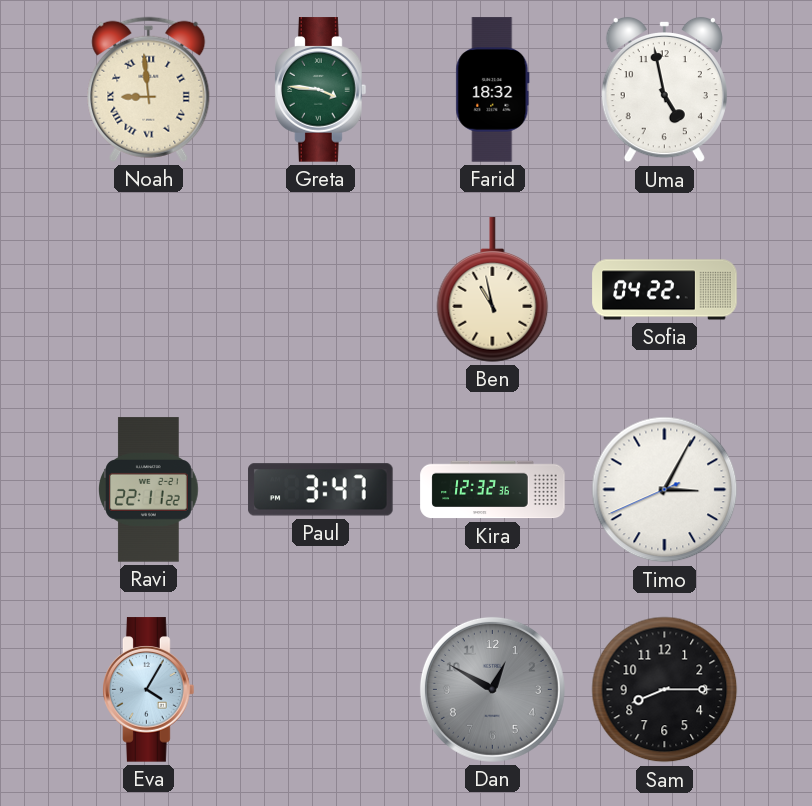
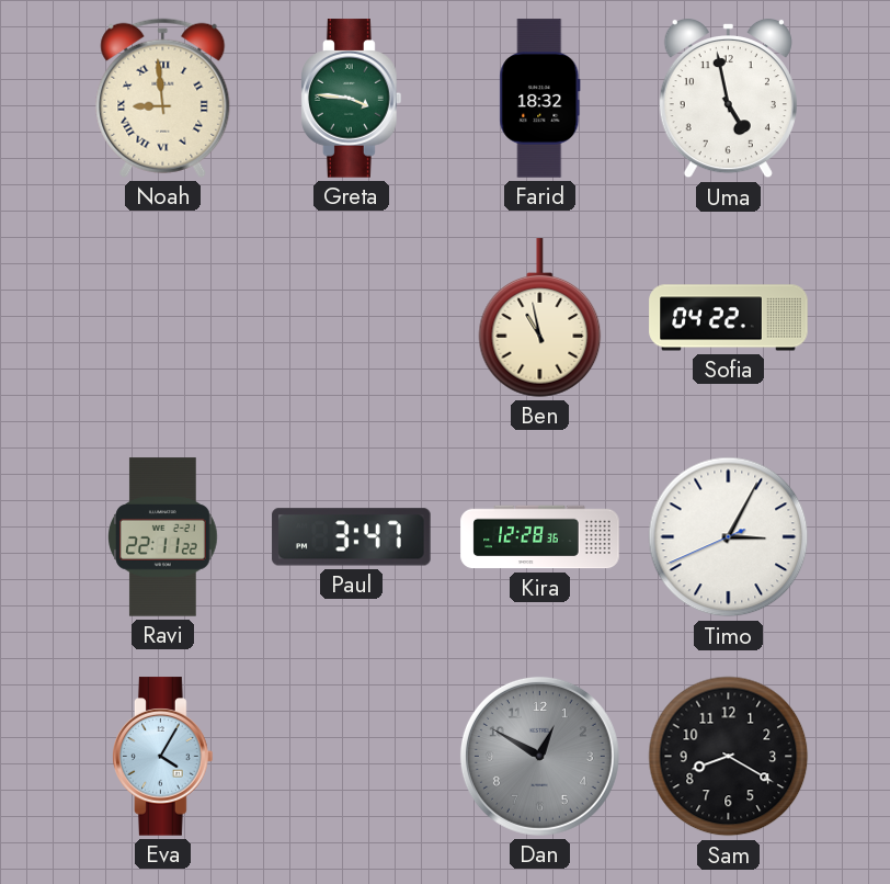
Kira: 12:32 -> 12:28 (540, 537)
Sam: 8:15 -> 8:20 (729, 757)
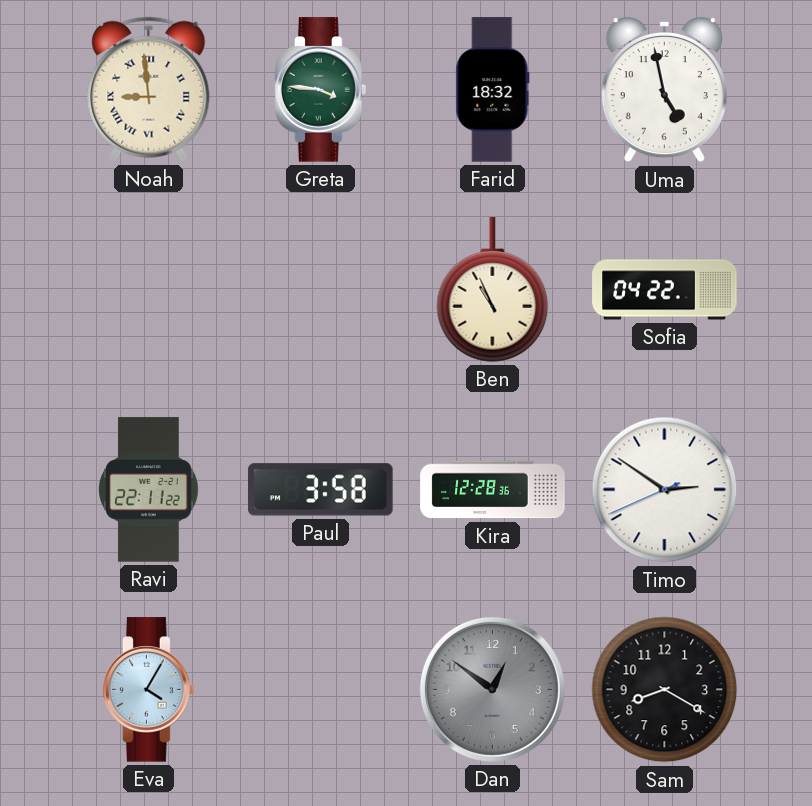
Ben: 10:58 -> 10:56 (493, 290)
Paul: 3:47 -> 3:58 (321, 490)
Timo: 3:04 -> 2:50 (665, 490)
Dan: 12:50 -> 12:51 (492, 689)
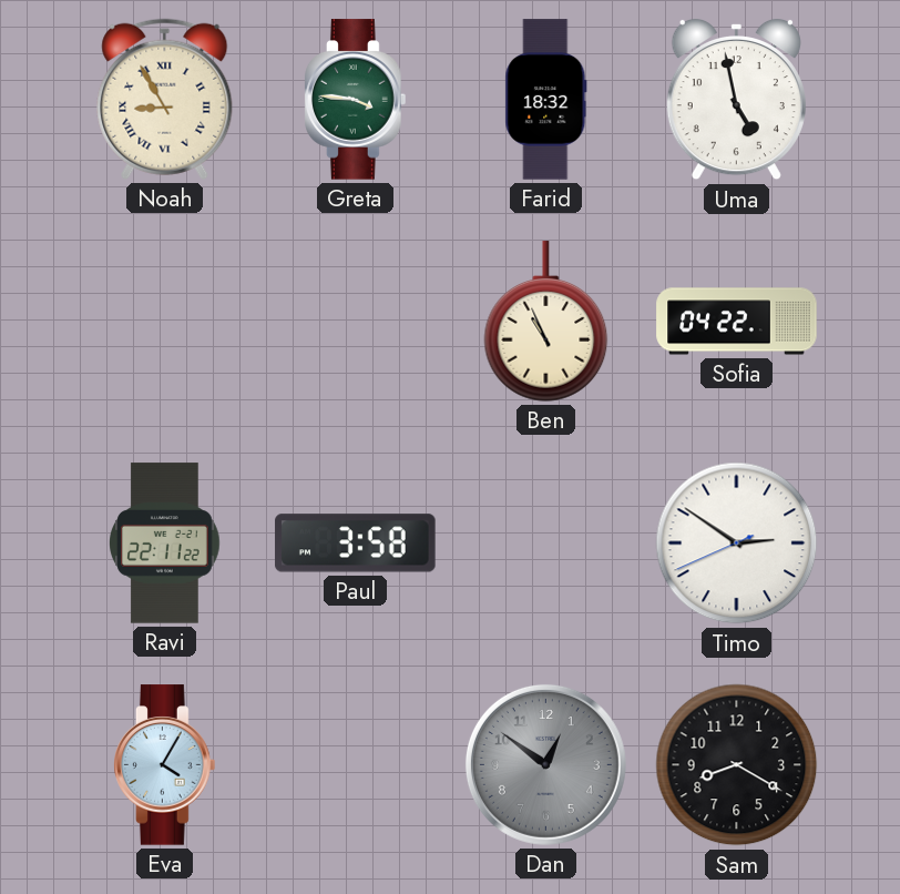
Noah: 8:59 -> 8:55 (165, 99)
Kira: 12:28 -> none (493, 490)
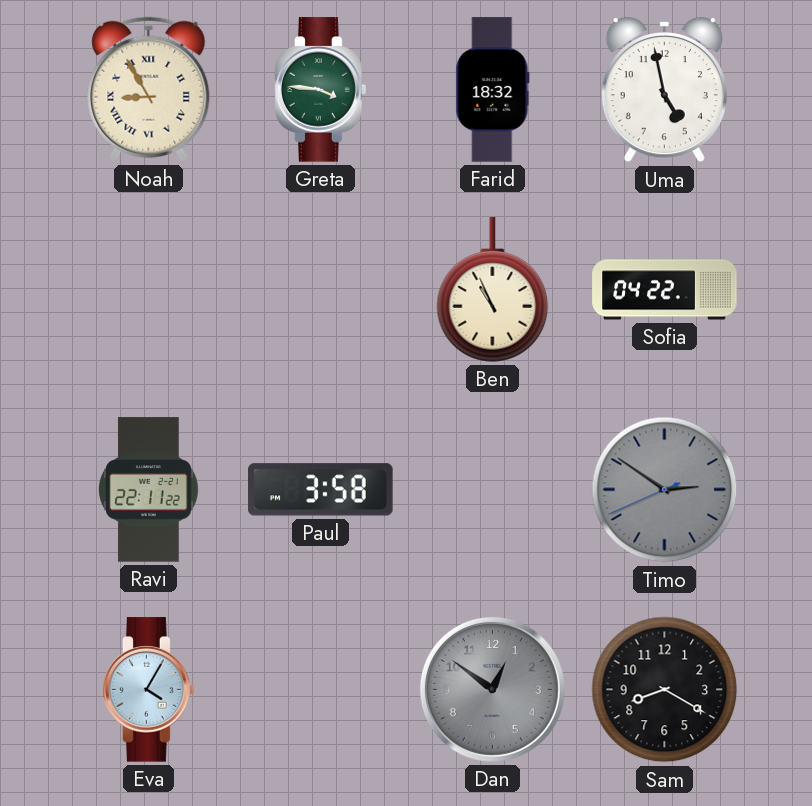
Timo dial: white -> grey (665, 490)
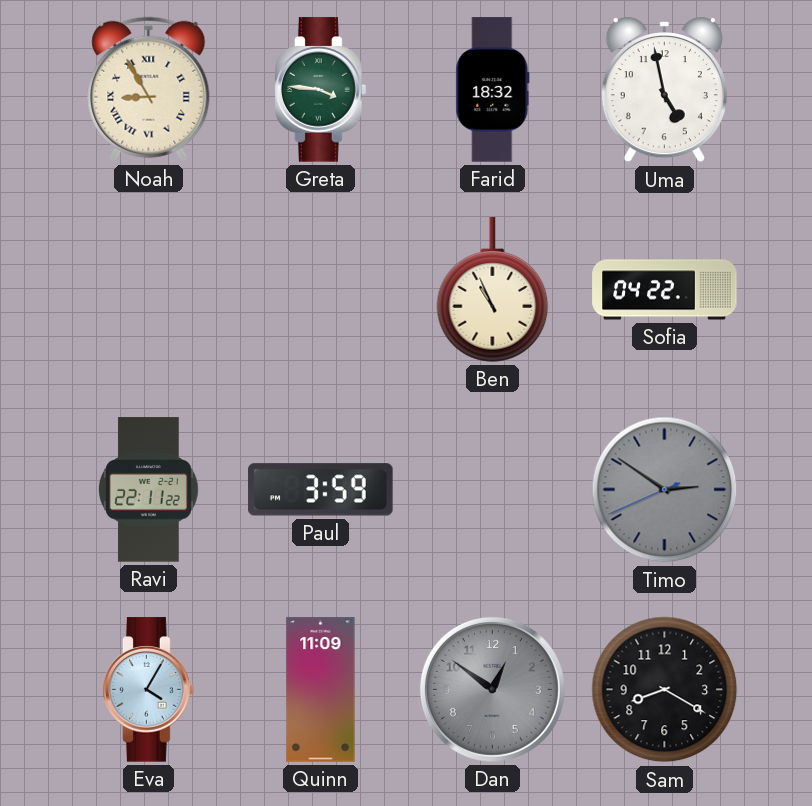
Paul: 3:58 -> 3:59 (321, 490)
Quinn: none -> 11:09 (321, 690)
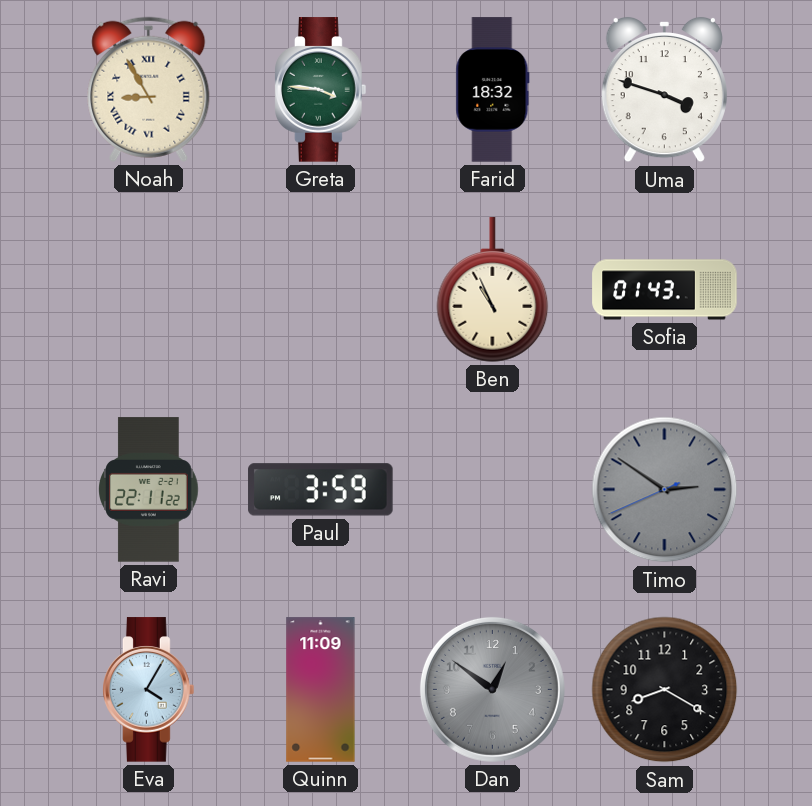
Uma: 4:58 -> 3:48 (664, 90)
Sofia: 04:22 -> 01:43 (665, 290)
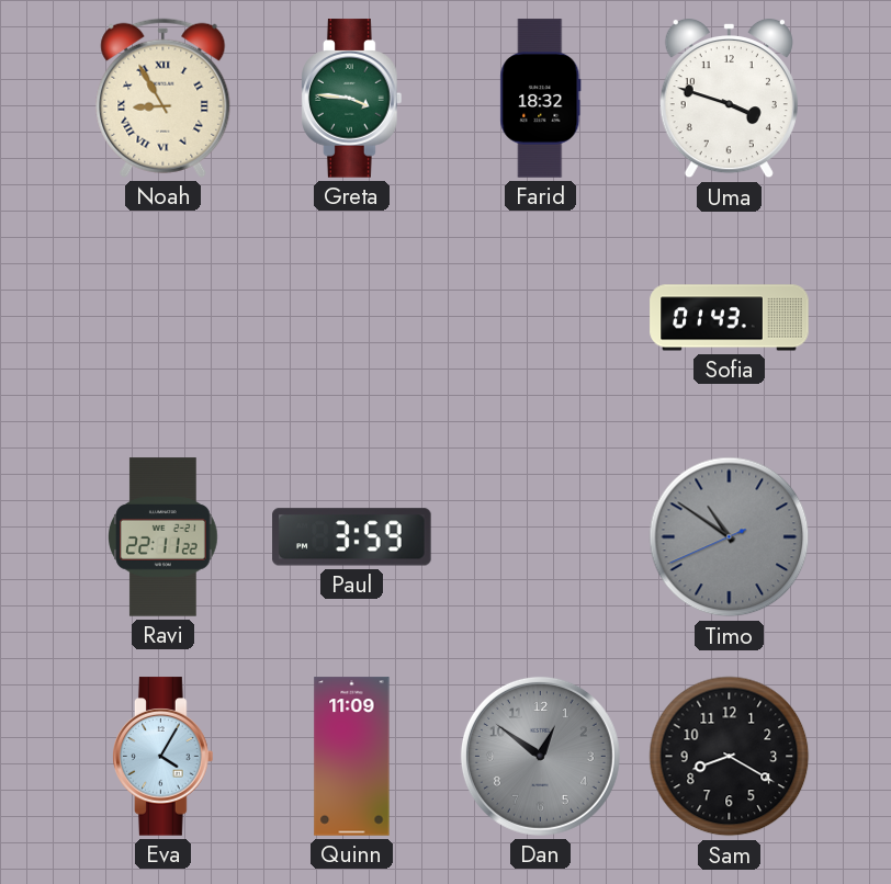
Ben: 10:56 -> none (493, 290)
Timo: 2:50 -> 10:50 (730, 537)
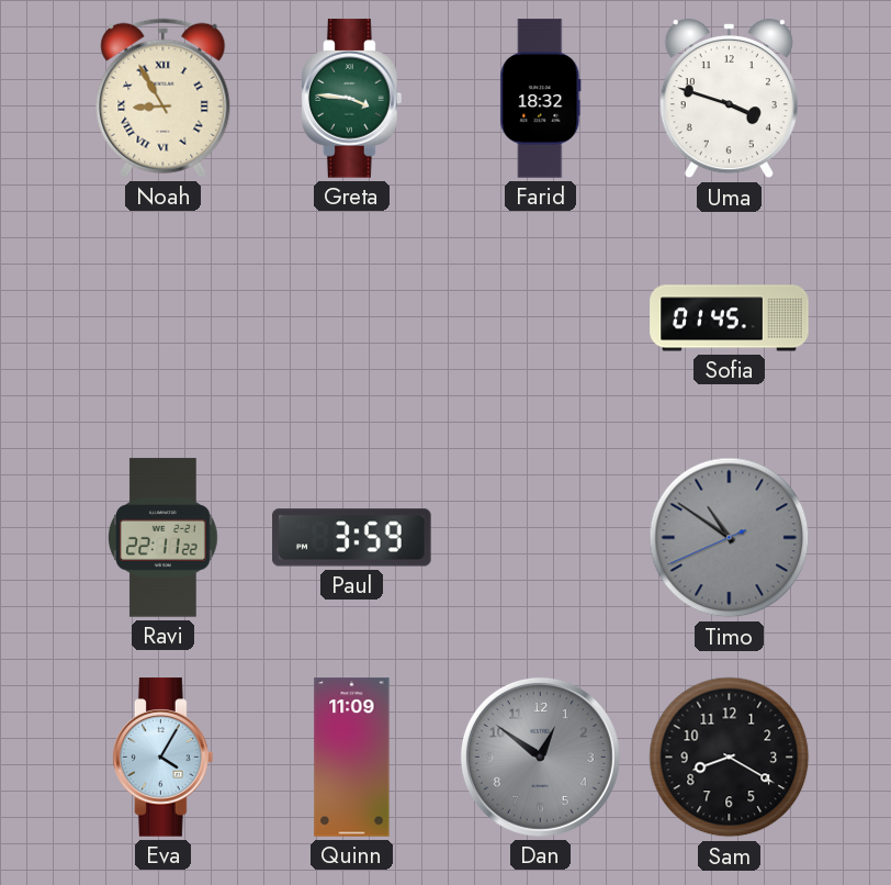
Sofia: 01:43 -> 01:45 (730, 318)
